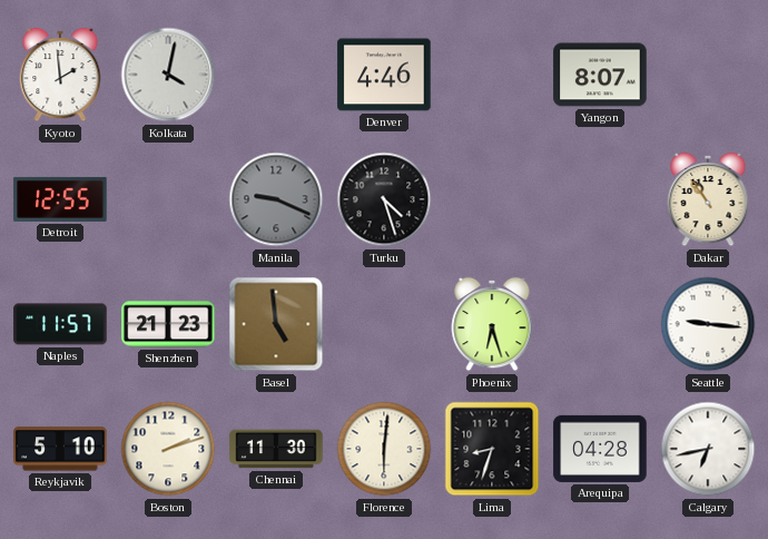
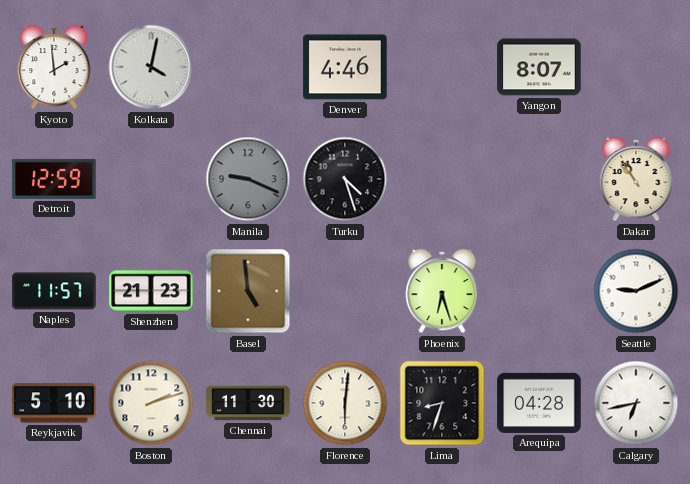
Detroit: 12:55 -> 12:59 (54, 179)
Seattle: 9:16 -> 9:11 (636, 291)
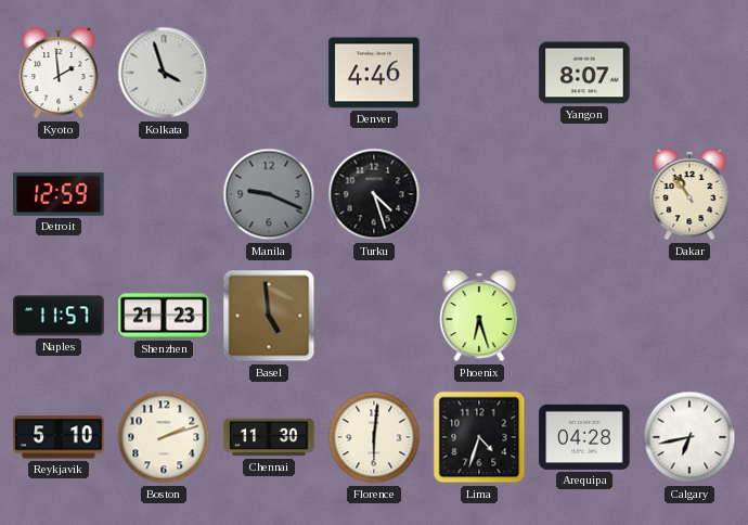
Kolkata: 4:02 -> 3:57 (164, 73)
Seattle: 9:11 -> none (636, 291)
Lima: 8:33 -> 4:33 (479, 437)
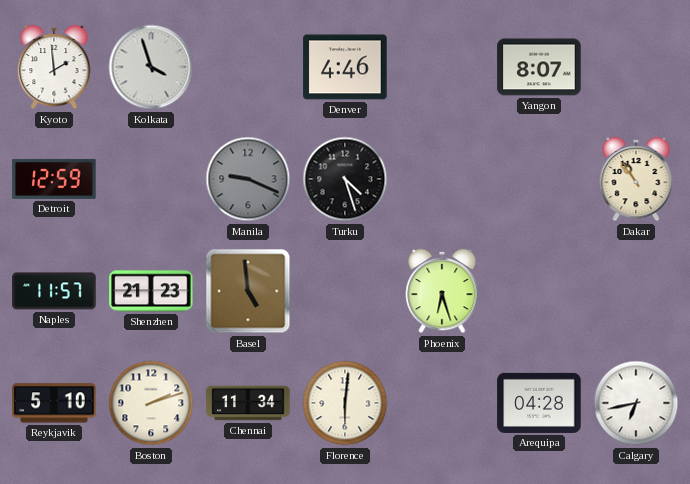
Chennai: 11:30 -> 11:34 (248, 403)
Lima: 4:33 -> none (479, 437)
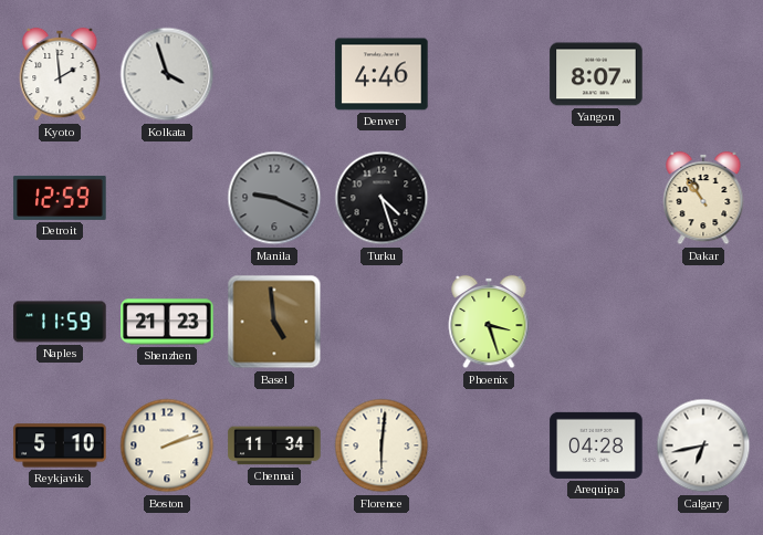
Naples: 11:57 -> 11:59 (60, 322)
Phoenix: 6:27 -> 3:27 (489, 322)
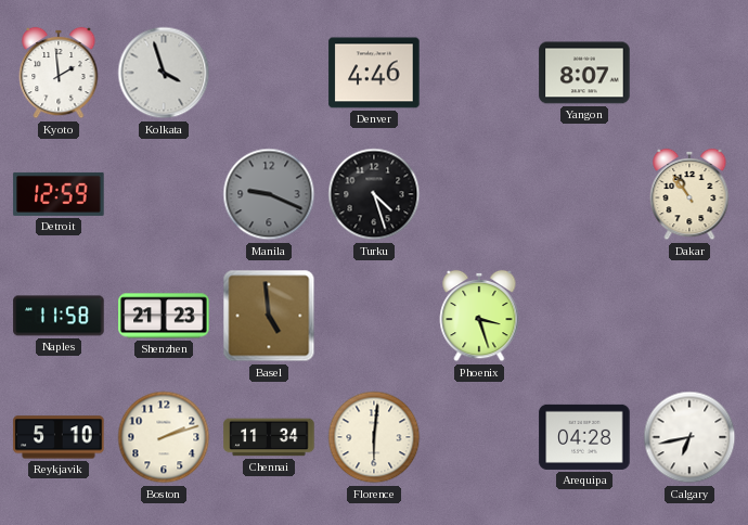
Naples: 11:59 -> 11:58 (59, 316)
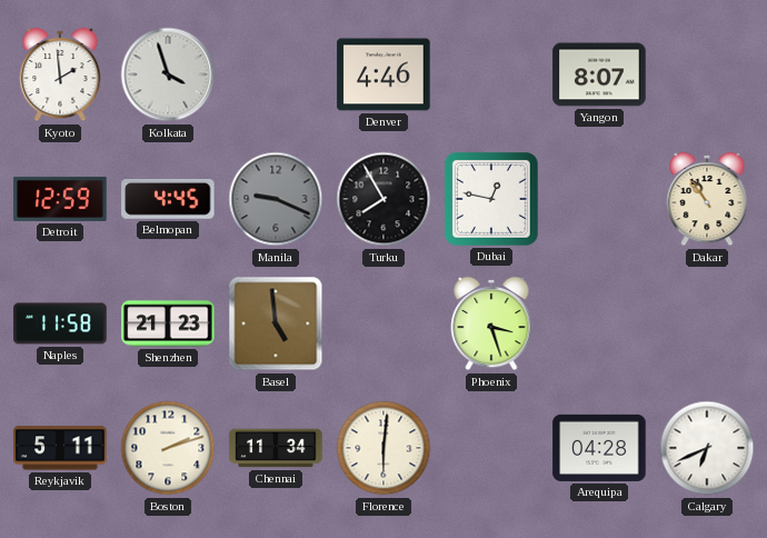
Belmopan: none -> 4:45 (168, 200)
Turku: 4:27 -> 7:55 (384, 199)
Dubai: none -> 12:47 (492, 200)
Reykjavik: 5:10 -> 5:11 (60, 448)
Calgary: 6:43 -> 6:41 (707, 448)
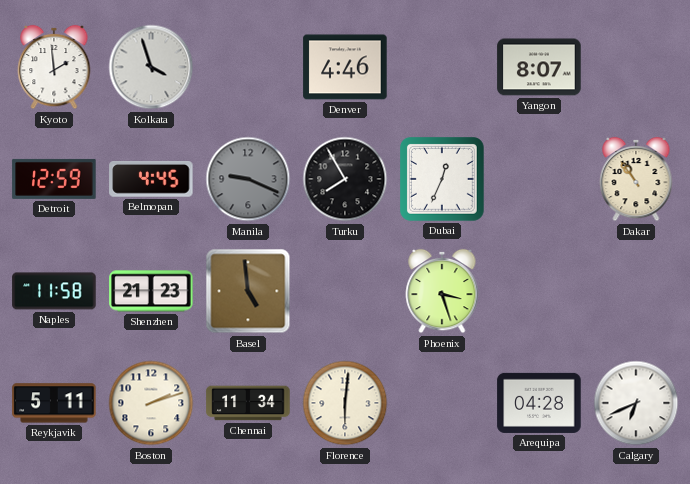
Dubai: 12:47 -> 12:34 (443, 180)
